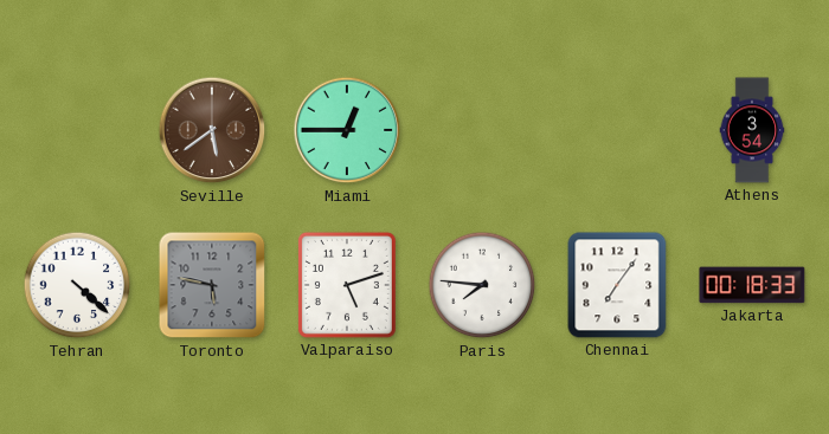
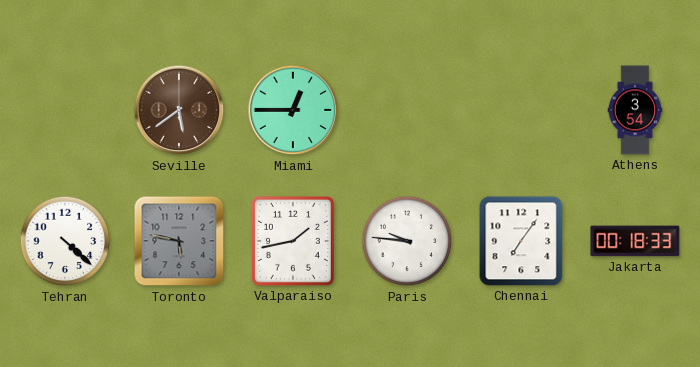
Valparaiso: 5:12 -> 1:43 (293, 241)
Paris: 7:46 -> 9:46 (407, 241)
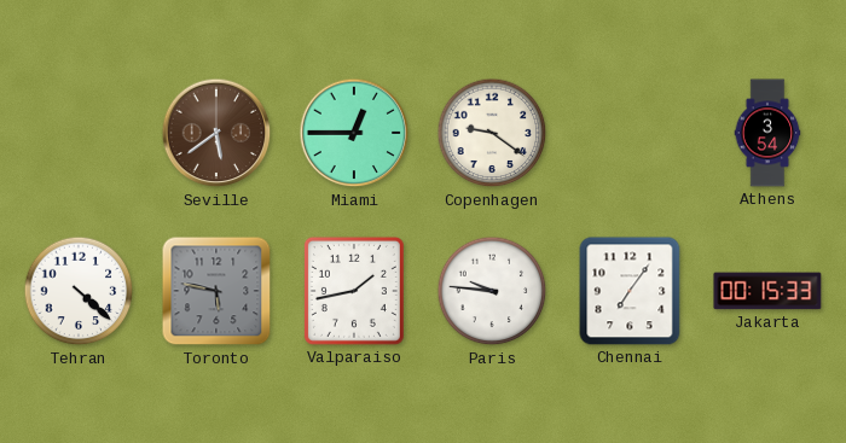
Copenhagen: none -> 9:21 (492, 133)
Jakarta: 00:18 -> 00:15 (767, 291)
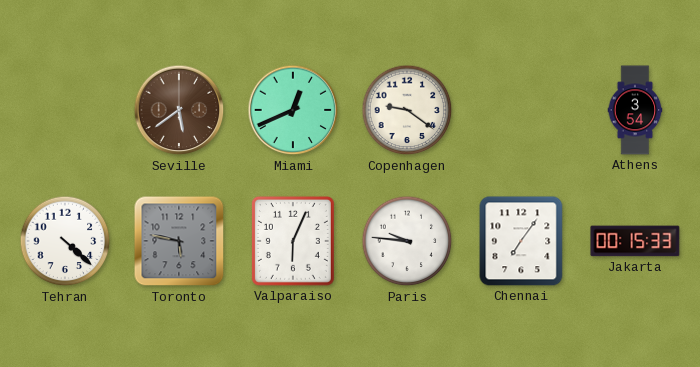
Miami: 12:45 -> 12:41 (293, 110)
Valparaiso: 1:43 -> 6:04 (293, 241)
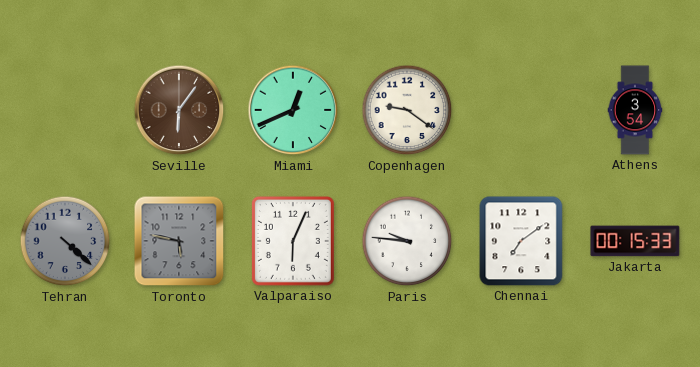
Seville: 5:39 -> 6:06 (179, 110)
Tehran dial: white -> grey (65, 241)
Chennai: 7:06 -> 7:09 (521, 241)
